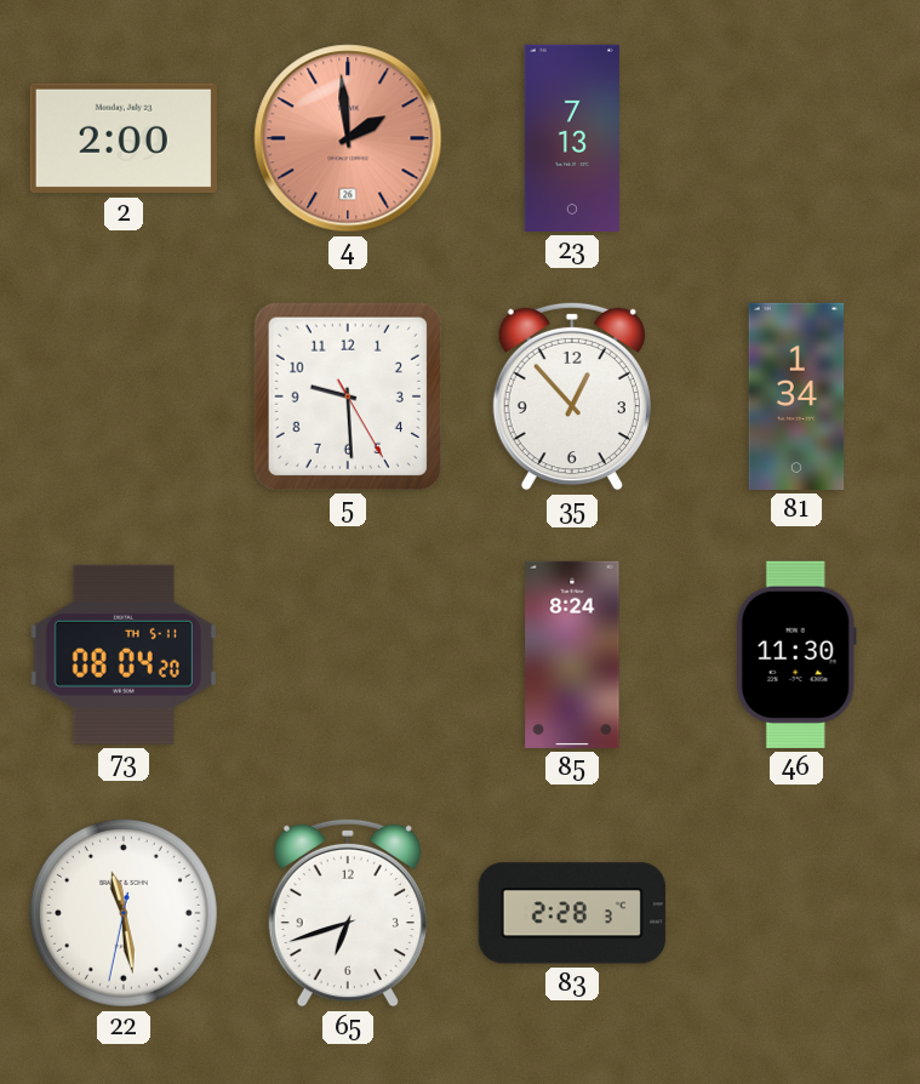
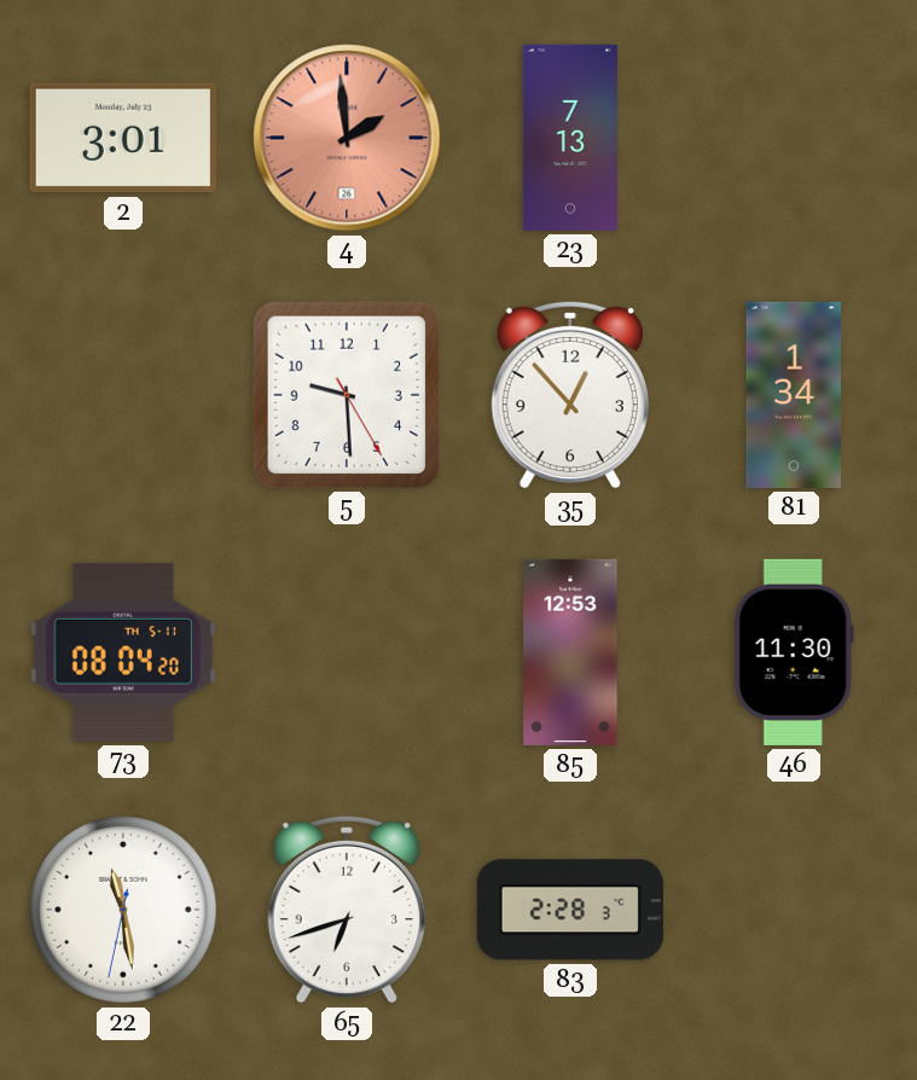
2: 2:00 -> 3:01 (123, 138)
85: 8:24 -> 12:53 (570, 652)
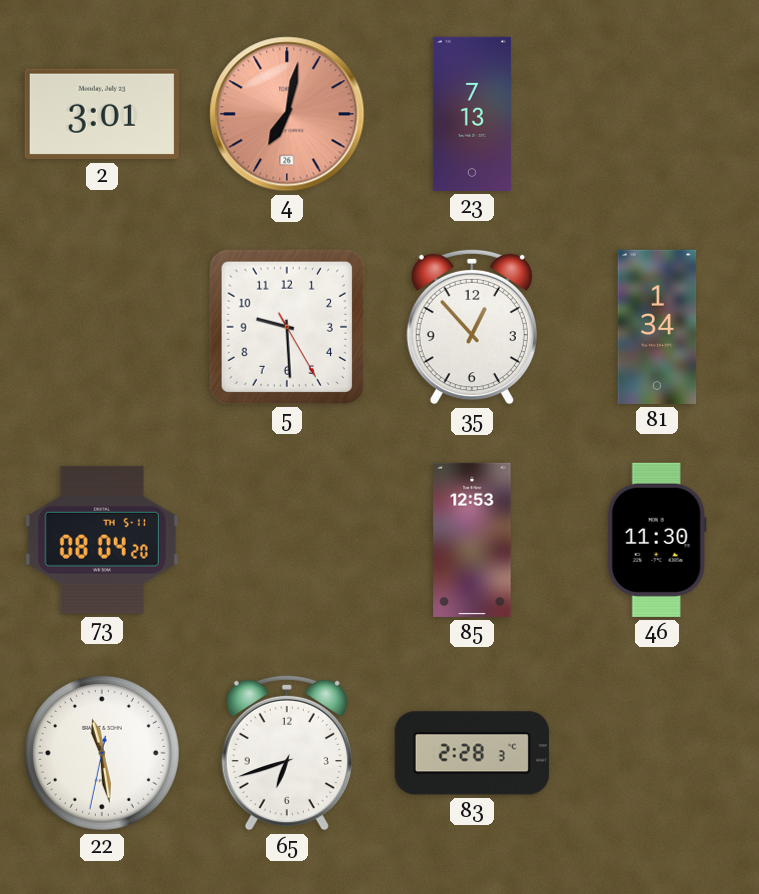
4: 1:59 -> 7:02 (287, 114)
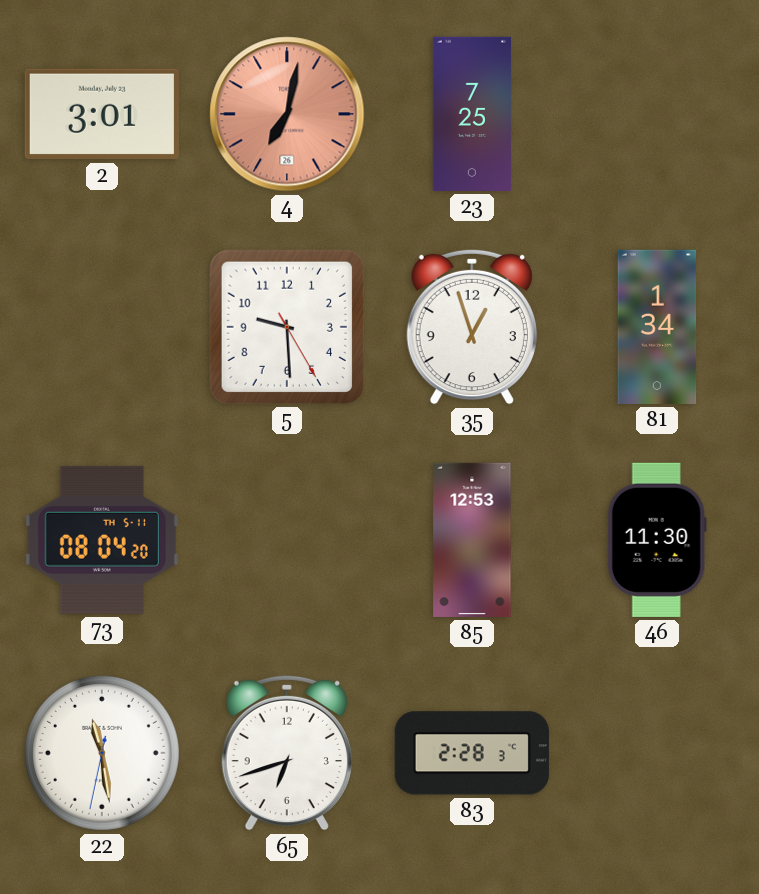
23: 7:13 -> 7:25 (472, 114)
35: 12:53 -> 12:57 (472, 327)
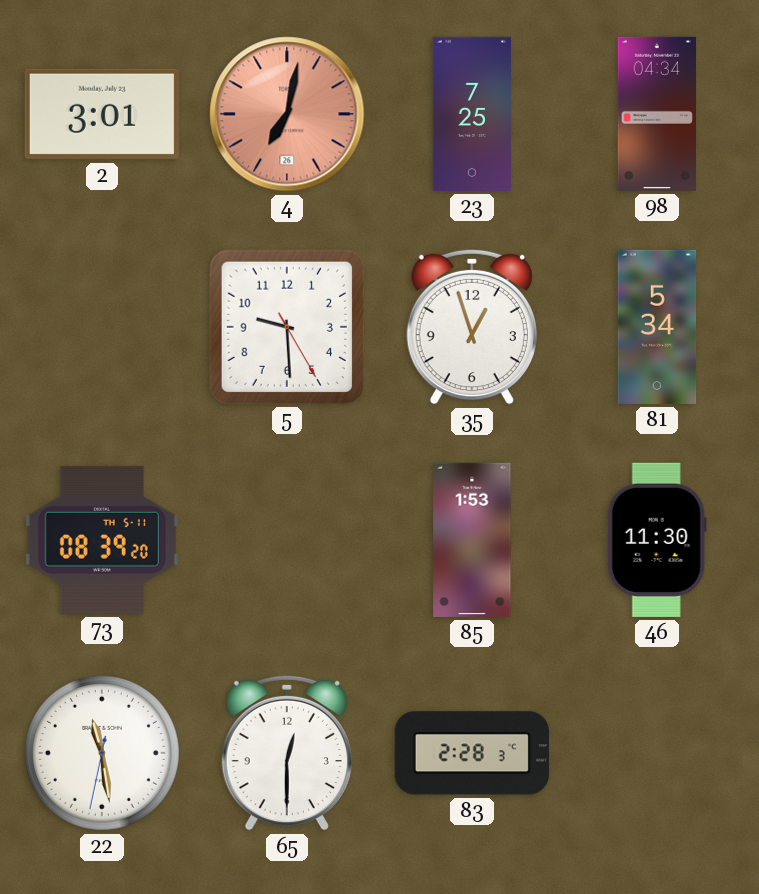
98: none -> 04:34 (656, 114)
81: 1:34 -> 5:34 (657, 327)
73: 08:04 -> 08:39 (102, 540)
85: 12:53 -> 1:53 (472, 540)
65: 6:42 -> 12:30 (287, 753)
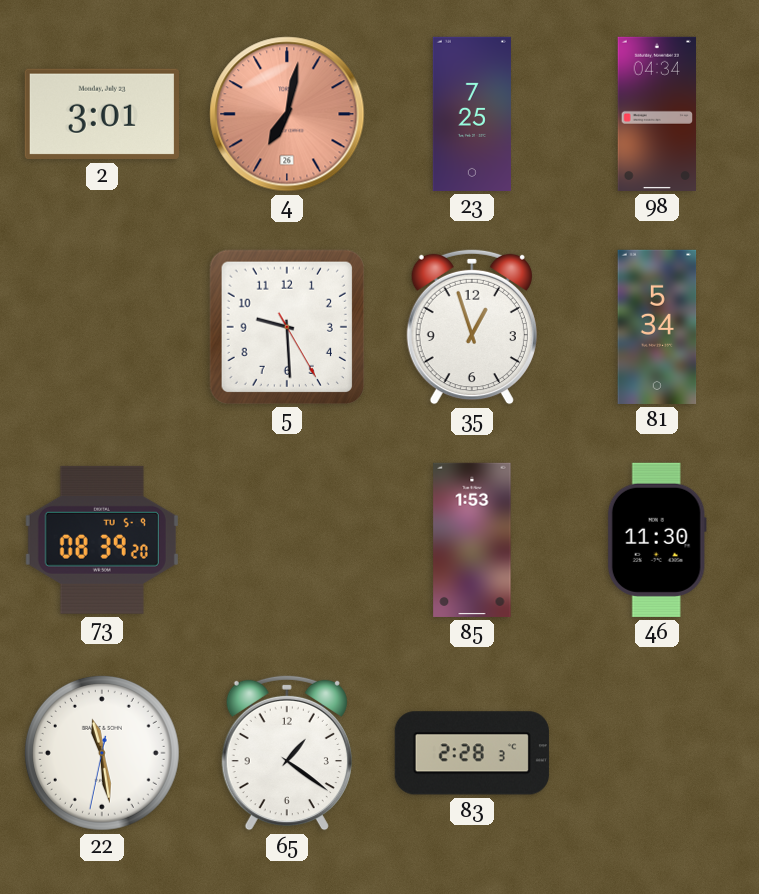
73 date: TH 5-11 -> TU 5-9 (102, 540)
65: 12:30 -> 1:21 (287, 753)
